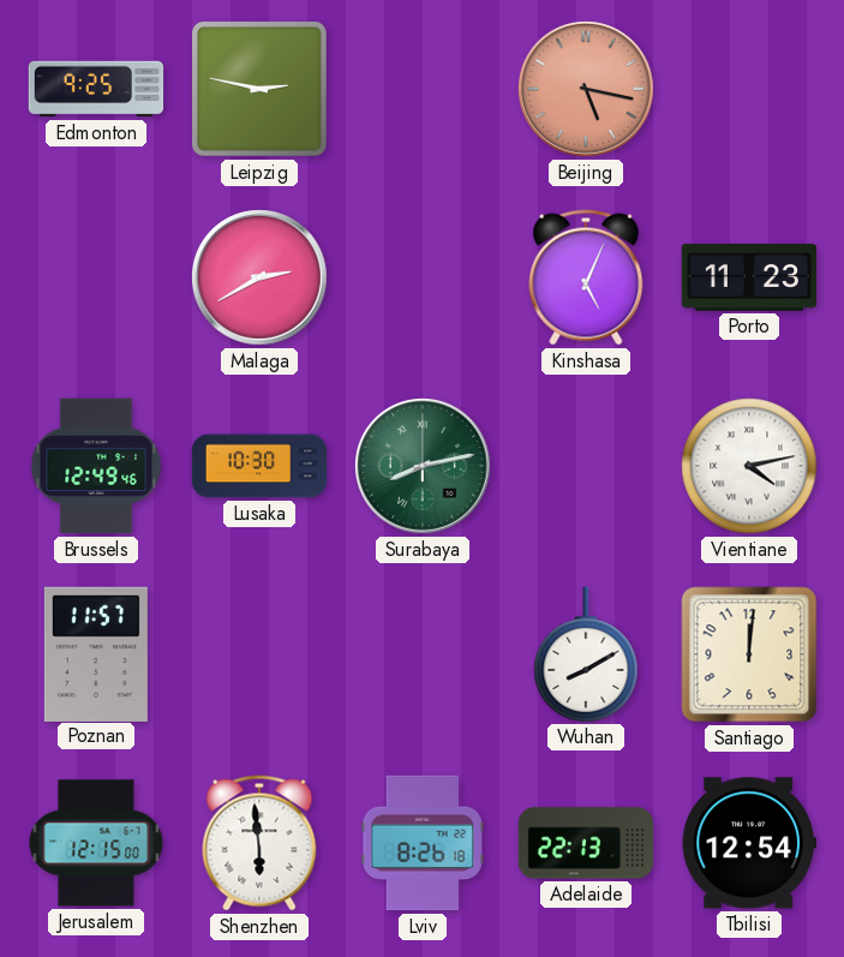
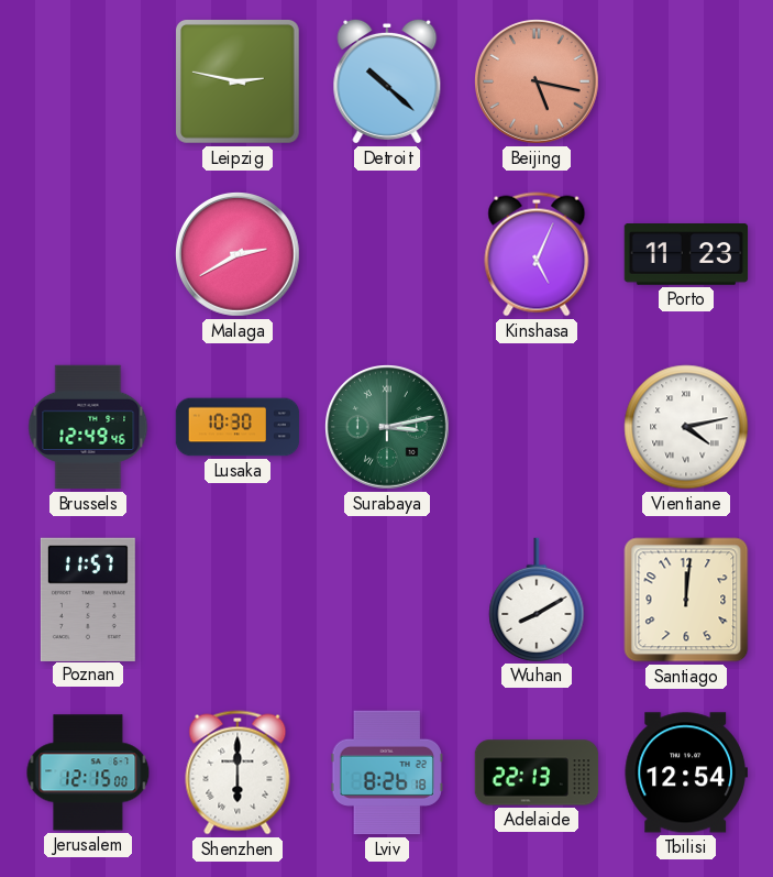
Edmonton: 9:25 -> none (96, 89)
Detroit: none -> 10:22 (387, 81)
Surabaya: 8:13 -> 3:13 (388, 428)
Shenzhen: 5:59 -> 6:00 (238, 772)
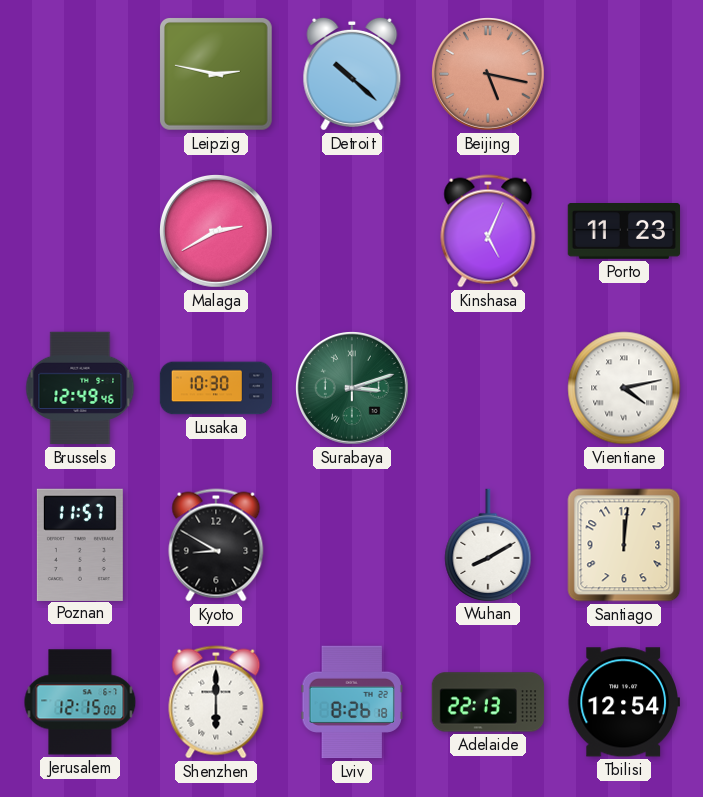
Surabaya: 3:13 -> 3:12 (353, 389)
Kyoto: none -> 8:50 (216, 545)
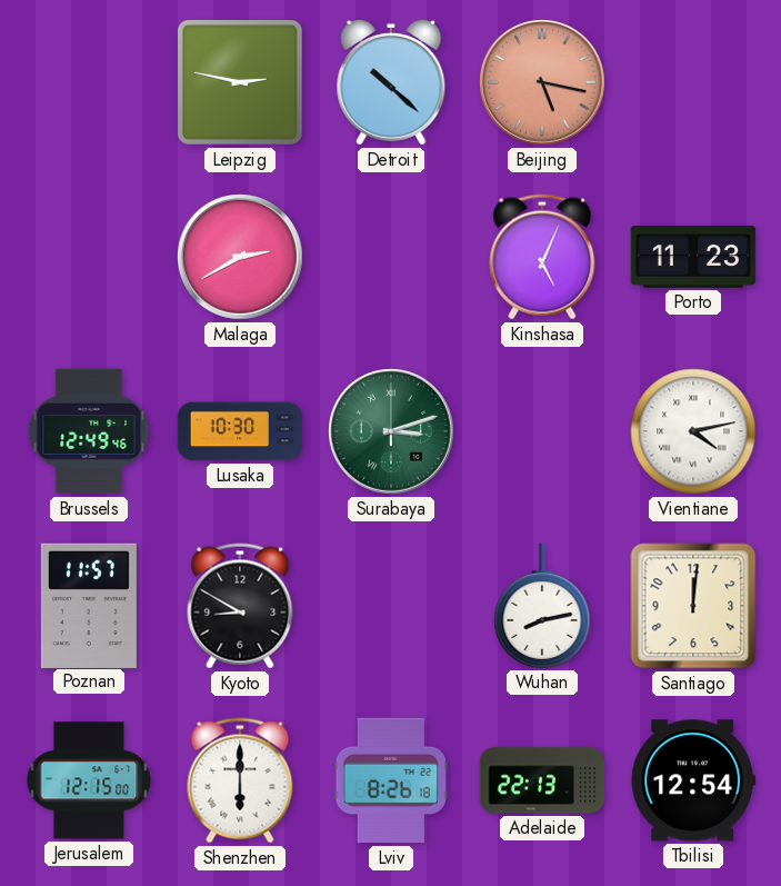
Wuhan: 8:10 -> 8:13 (542, 606)
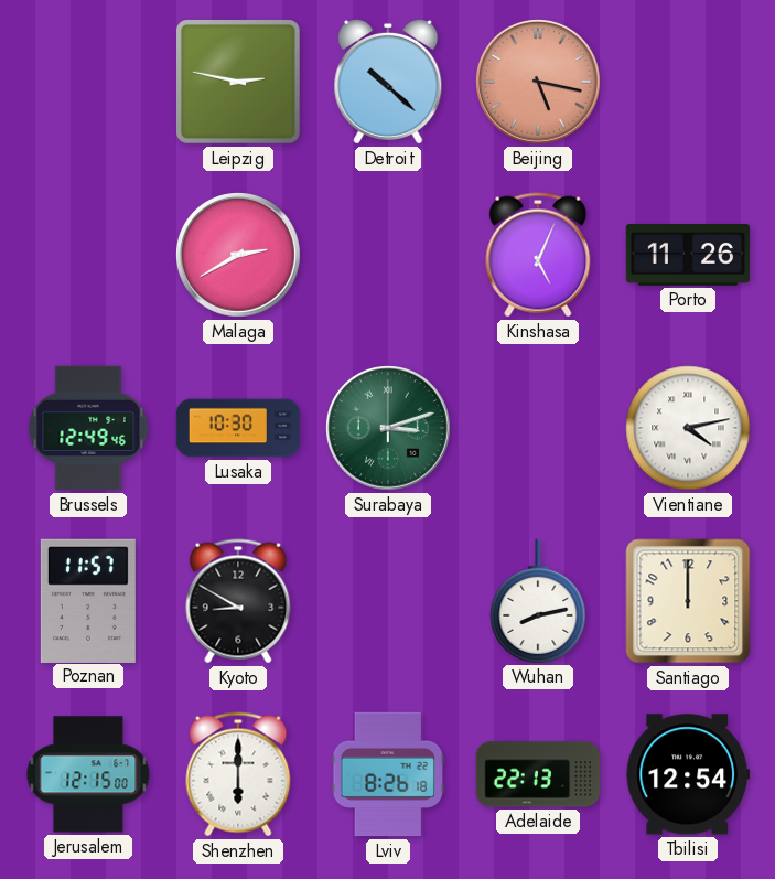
Porto: 11:23 -> 11:26 (688, 256)
Santiago: 12:01 -> 12:00 (688, 601)
